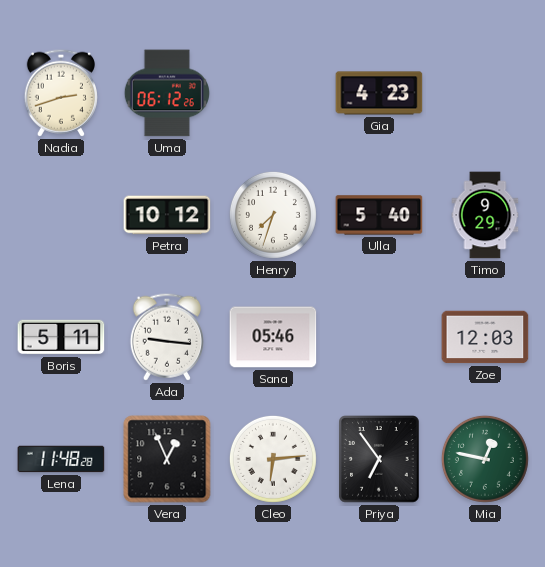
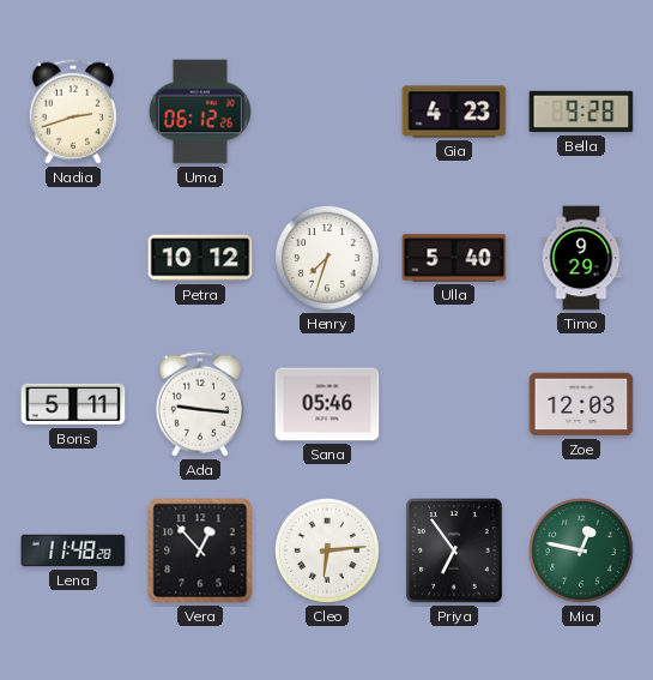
Bella: none -> 9:28 (581, 112)
Vera: 12:56 -> 12:53 (200, 550)
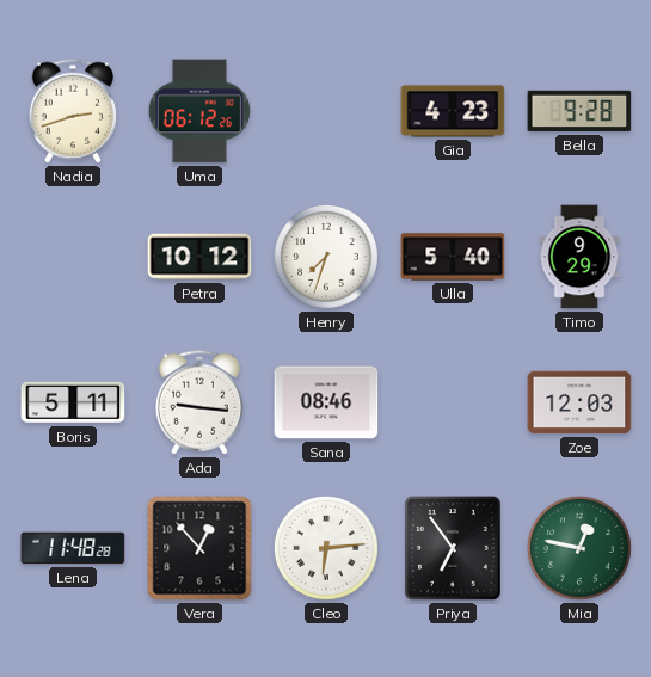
Sana: 05:46 -> 08:46 (326, 402)
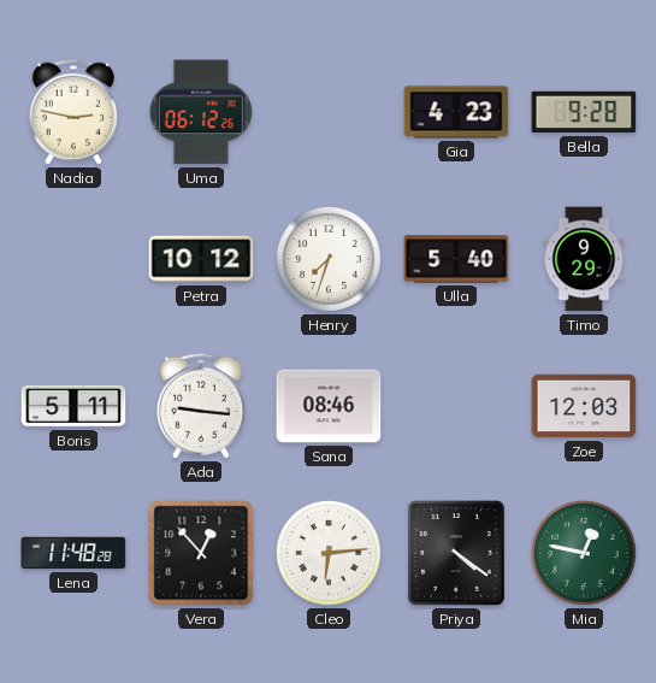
Nadia: 2:42 -> 2:47 (73, 112)
Priya: 6:54 -> 4:21 (457, 553)
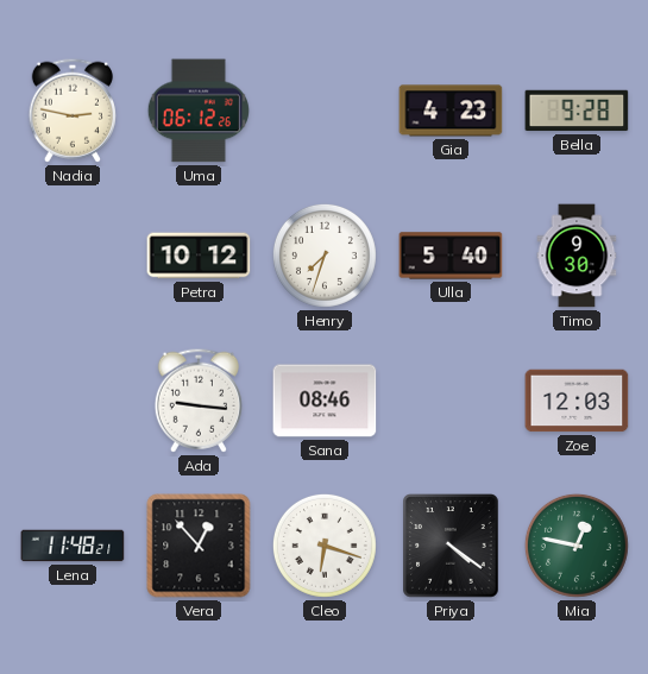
Timo: 9:29 -> 9:30 (577, 256)
Boris: 5:11 -> none (73, 406)
Lena: 11:48:28 -> 11:48:21 (73, 546)
Cleo: 6:14 -> 6:18 (325, 546)
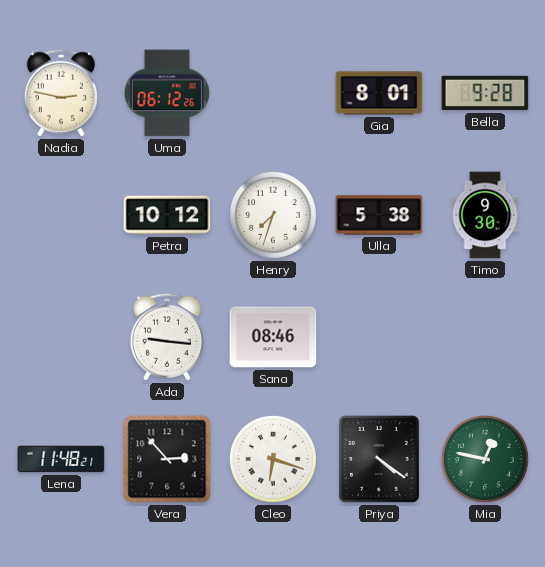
Gia: 4:23 -> 8:01 (379, 93)
Ulla: 5:40 -> 5:38 (379, 215)
Zoe: 12:03 -> none (577, 401)
Vera: 12:53 -> 2:53 (167, 459)
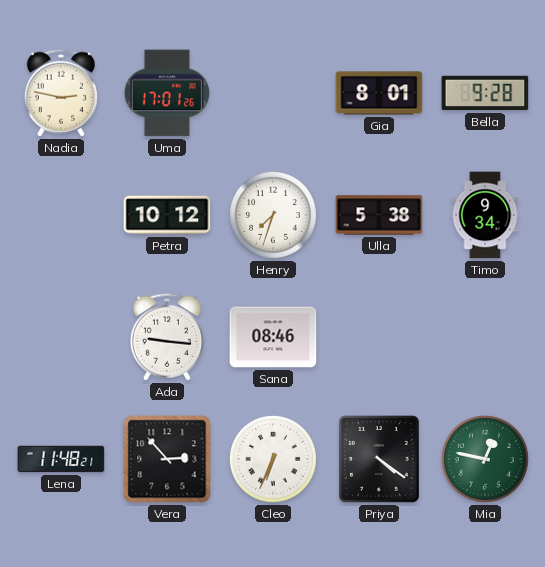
Uma: 06:12 -> 17:01 (167, 93)
Timo: 9:30 -> 9:34 (485, 215)
Cleo: 6:18 -> 6:34 (273, 459)
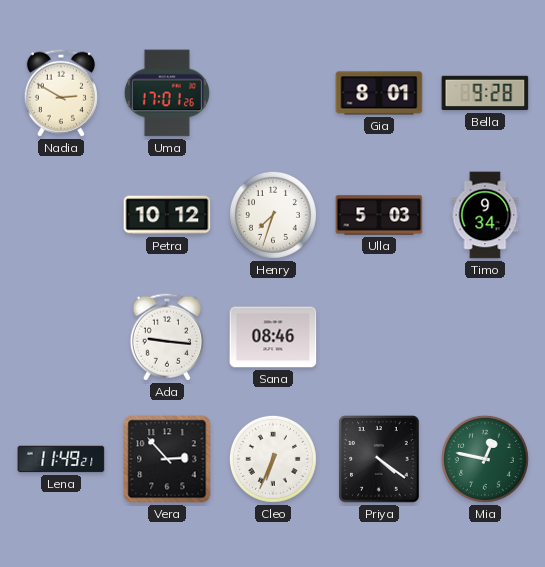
Nadia: 2:47 -> 2:50 (61, 93)
Ulla: 5:38 -> 5:03 (379, 215)
Lena: 11:48 -> 11:49 (61, 459)
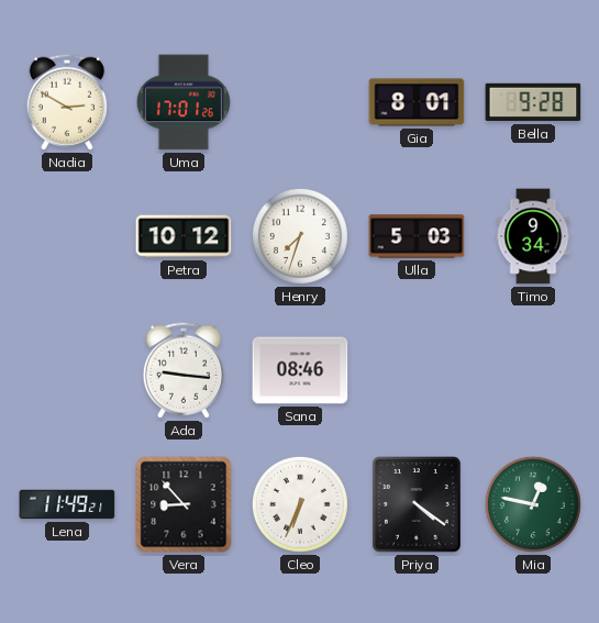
Vera: 2:53 -> 8:53 (184, 504)
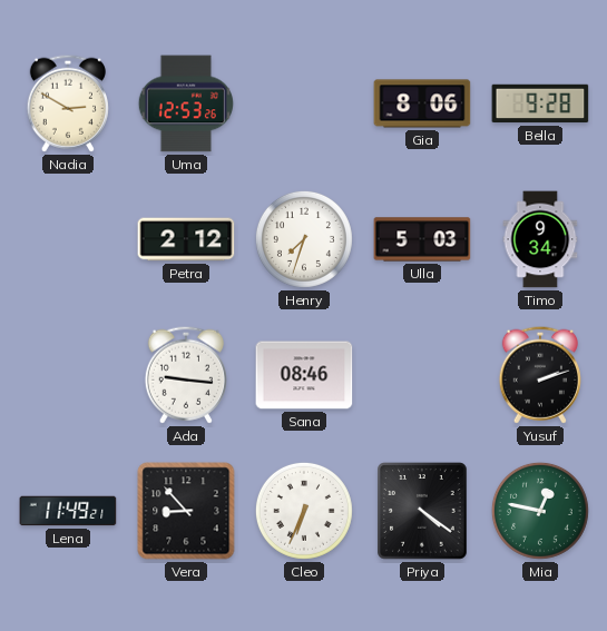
Uma: 17:01 -> 12:53 (186, 103)
Gia: 8:01 -> 8:06 (422, 103)
Petra: 10:12 -> 2:12 (186, 239)
Yusuf: none -> 2:12 (540, 375)
